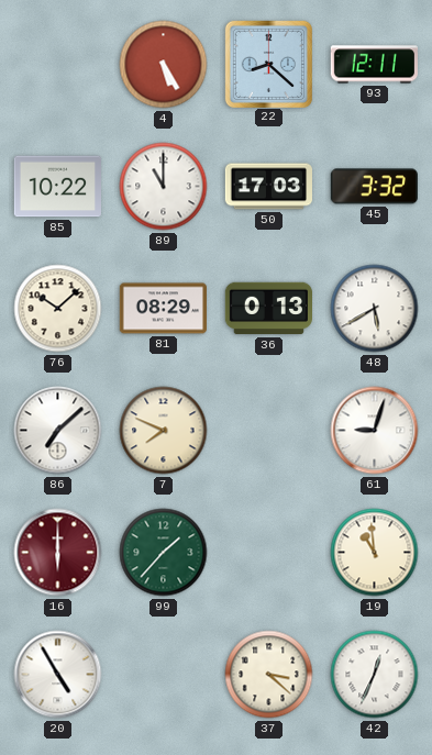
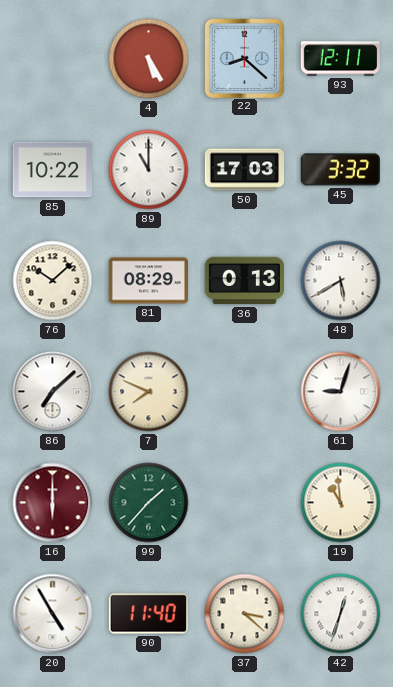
90: none -> 11:40 (148, 614)
42: 12:34 -> 12:33 (341, 614)
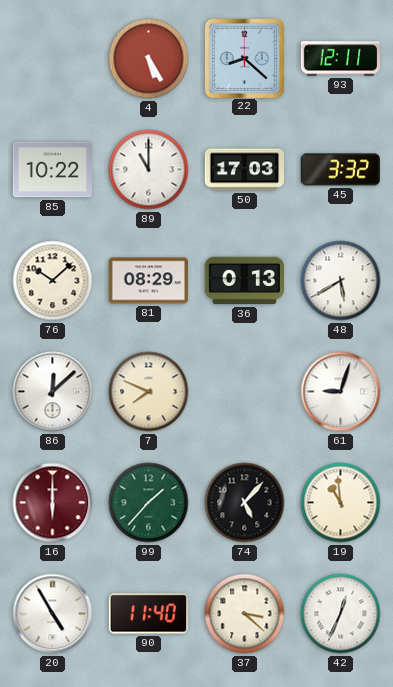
86: 7:08 -> 12:08 (53, 392)
74: none -> 5:07 (245, 503)
42: 12:33 -> 12:34 (341, 614)
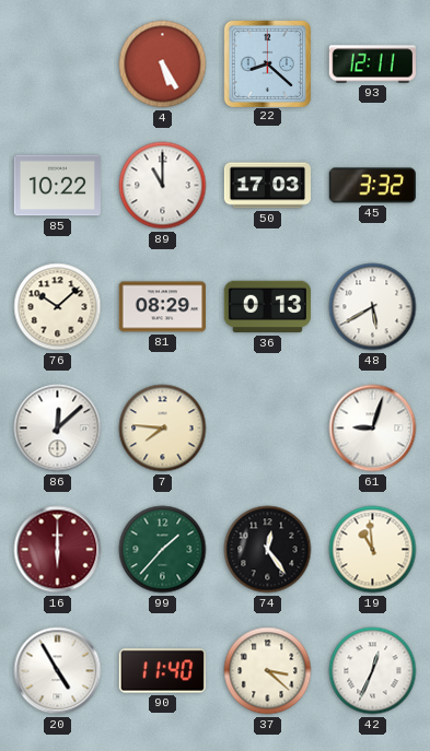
7: 7:49 -> 7:46 (163, 429)
74: 5:07 -> 12:24 (268, 550)
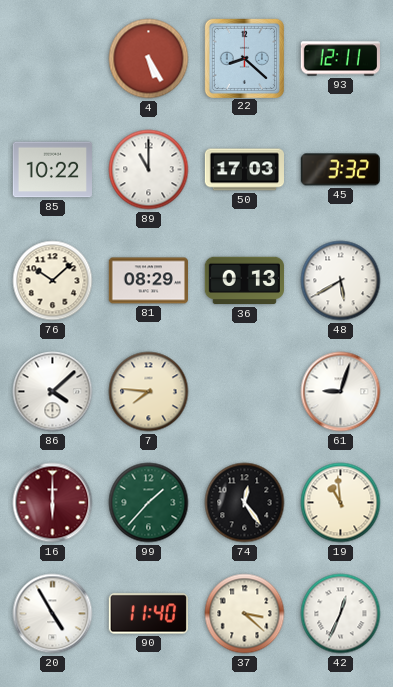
86: 12:08 -> 4:08 (53, 392)
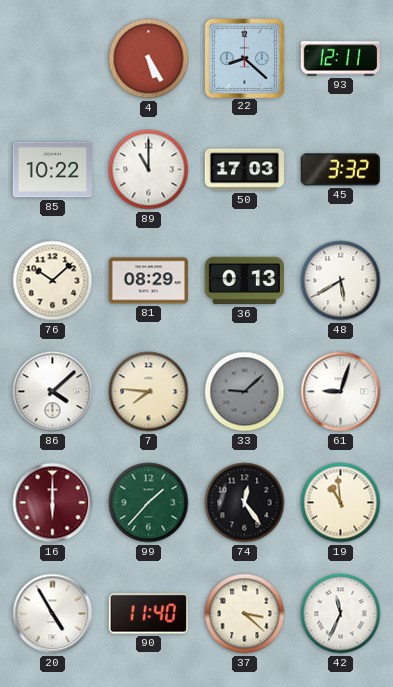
33: none -> 9:08 (245, 392)
42: 12:34 -> 11:34 (341, 614)
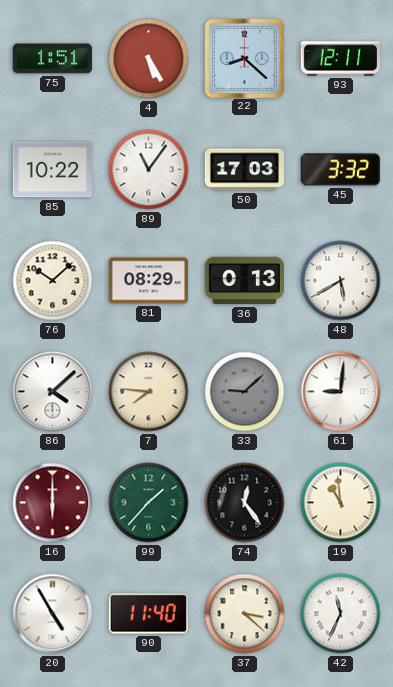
75: none -> 1:51 (52, 59)
89: 11:00 -> 11:06 (149, 170)
61: 9:03 -> 9:01 (341, 392)
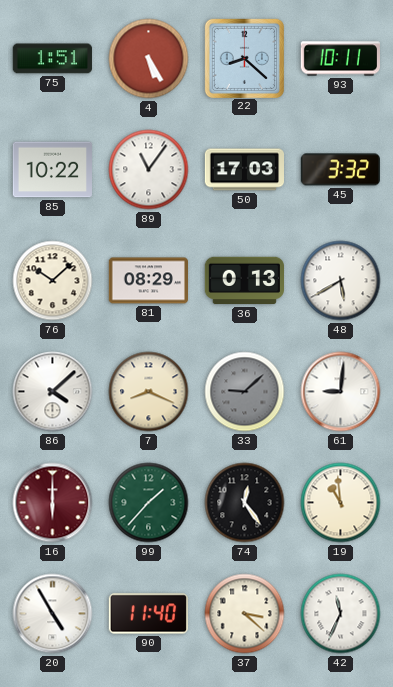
93: 12:11 -> 10:11 (340, 59)
7: 7:46 -> 8:19 (149, 392)
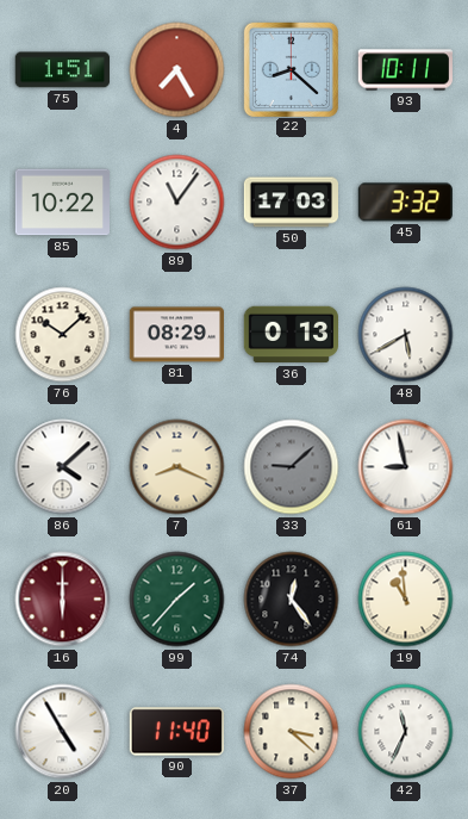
4: 5:25 -> 7:25 (177, 70)
61: 9:01 -> 8:58 (406, 467)
